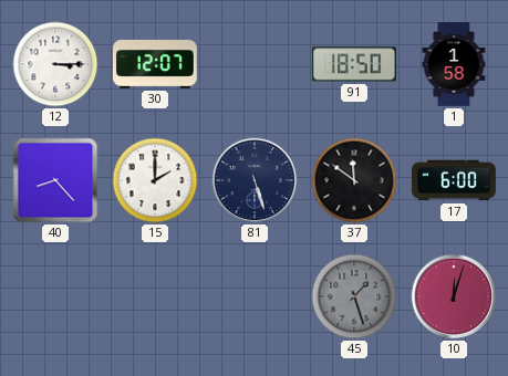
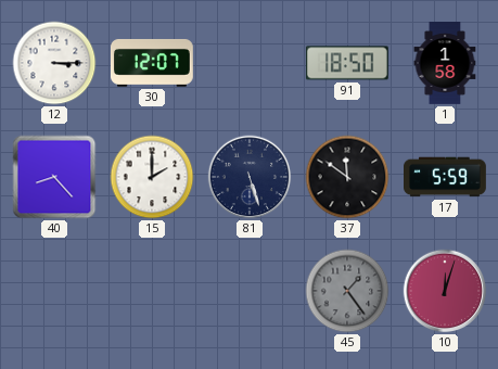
17: 6:00 -> 5:59 (446, 177)
45: 1:27 -> 1:24 (347, 291)
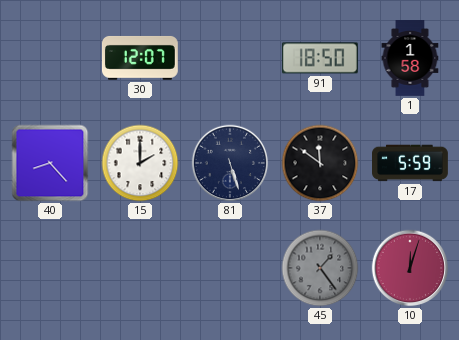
12: 3:15 -> none (54, 63)
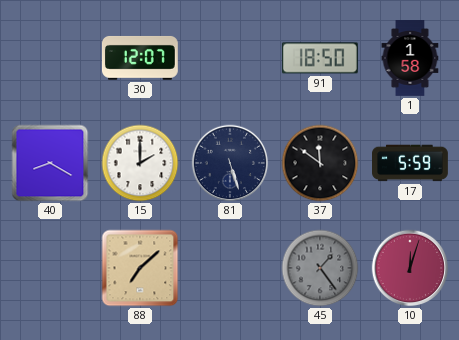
40: 8:23 -> 8:20 (50, 163)
88: none -> 7:08 (140, 268)
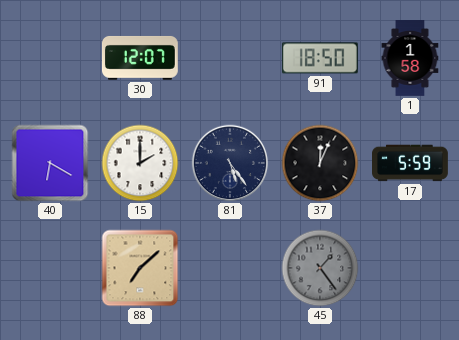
40: 8:20 -> 6:20 (50, 163)
81: 5:27 -> 5:24 (230, 163)
37: 11:51 -> 12:04 (320, 163)
10: 12:03 -> none (410, 268)
